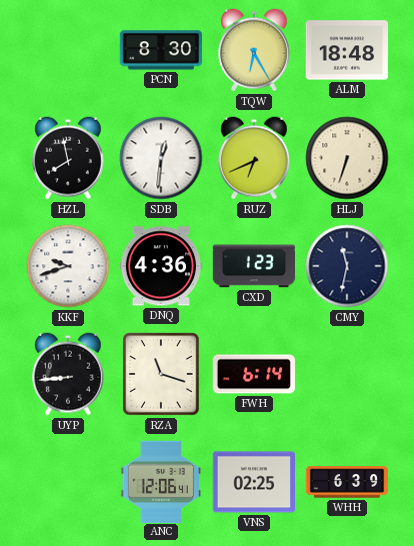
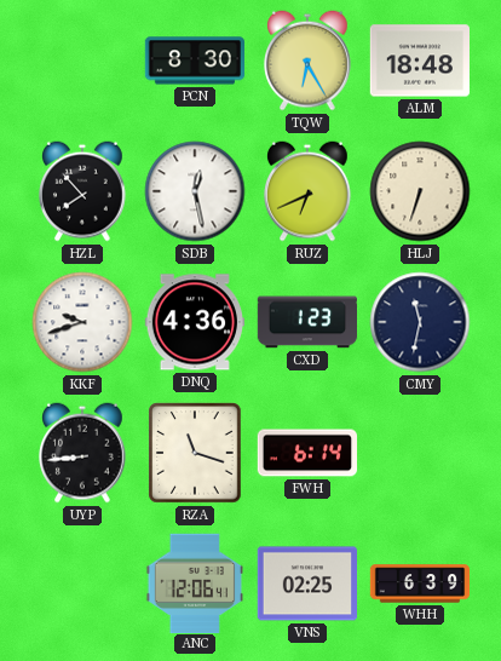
HZL: 7:58 -> 7:53 (83, 191)
SDB: 12:31 -> 12:28 (195, 191)
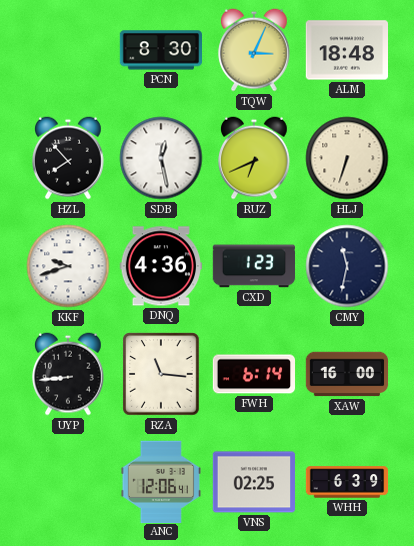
TQW: 6:25 -> 3:04 (255, 50)
RZA: 11:18 -> 11:16 (161, 374)
XAW: none -> 16:00 (347, 374)
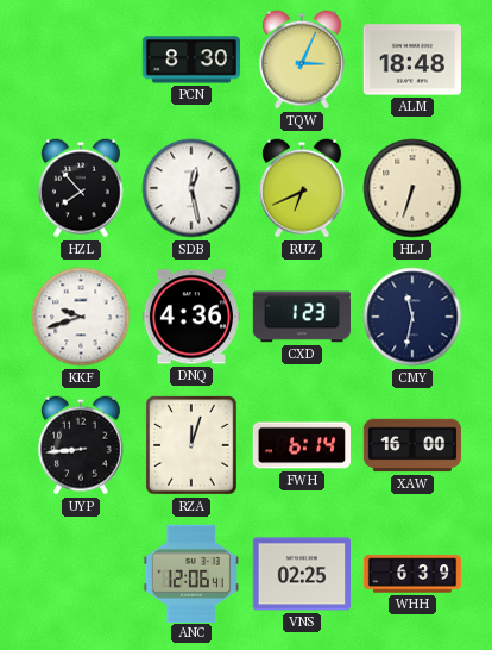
RZA: 11:16 -> 12:03 (191, 445)
